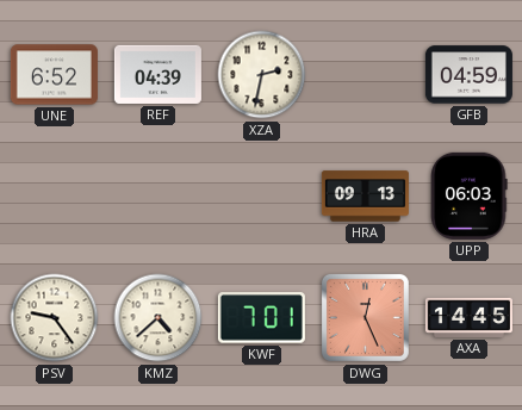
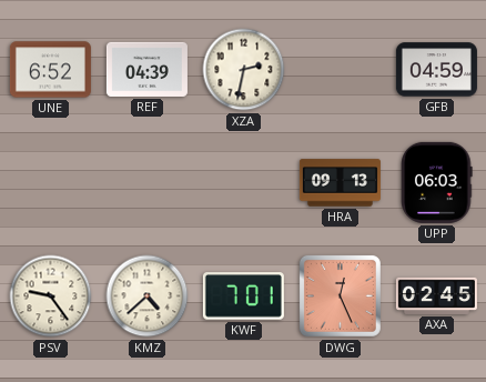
AXA: 14:45 -> 02:45 (436, 295)
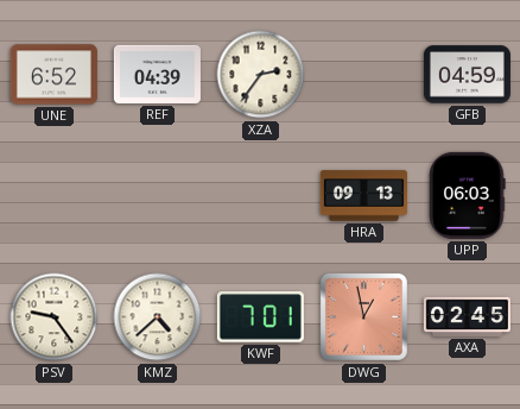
XZA: 2:32 -> 2:36 (261, 75)
DWG: 12:26 -> 12:58 (363, 316)
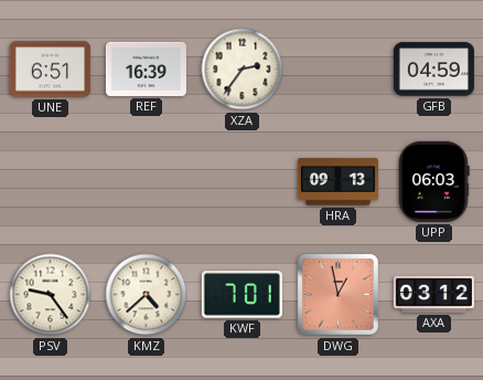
UNE: 6:52 -> 6:51 (50, 70)
REF: 04:39 -> 16:39 (146, 68)
AXA: 02:45 -> 03:12 (433, 294)
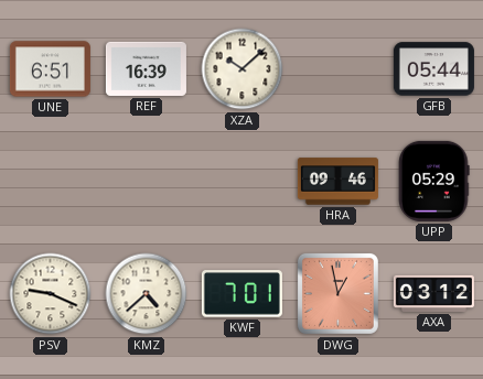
XZA: 2:36 -> 10:08 (243, 69)
GFB: 04:59 -> 05:44 (433, 69)
HRA: 09:13 -> 09:46 (337, 182)
UPP: 06:03 -> 05:29 (434, 181)
PSV: 9:24 -> 9:19 (51, 294)
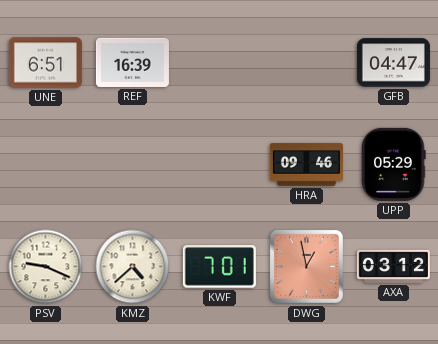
XZA: 10:08 -> none (243, 69)
GFB: 05:44 -> 04:47 (393, 63)
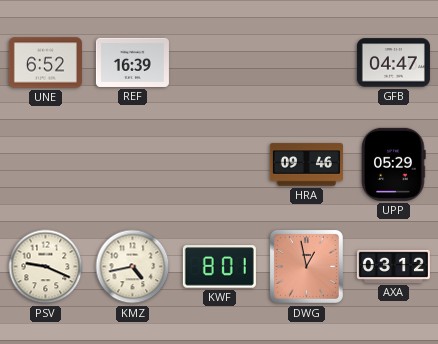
UNE: 6:51 -> 6:52 (45, 63)
KMZ: 4:38 -> 4:43 (133, 267)
KWF: 7:01 -> 8:01 (219, 267)
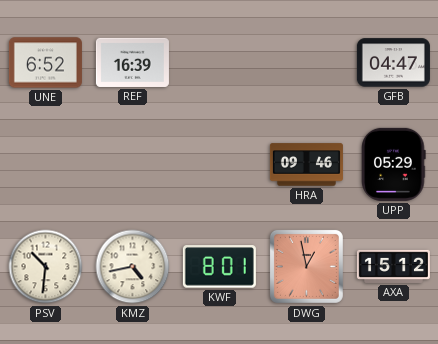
PSV: 9:19 -> 10:31 (46, 267)
AXA: 03:12 -> 15:12 (393, 266)
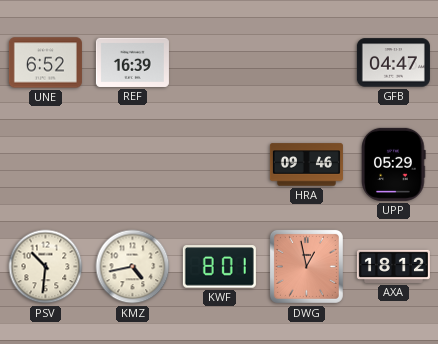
AXA: 15:12 -> 18:12 (393, 266)
